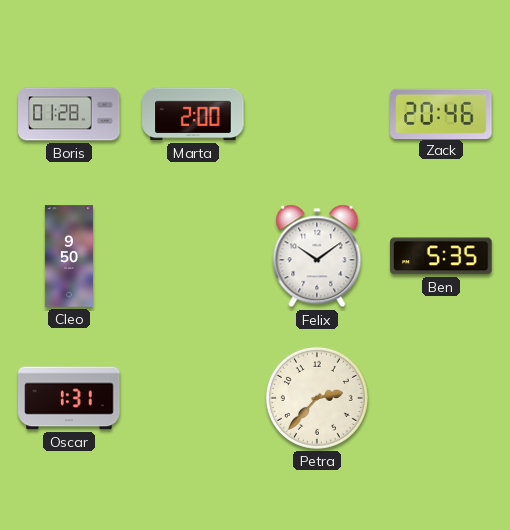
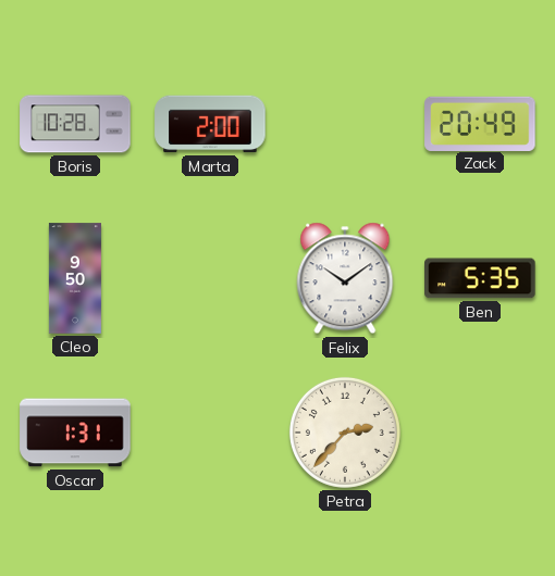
Boris: 01:28 -> 10:28 (75, 124)
Zack: 20:46 -> 20:49 (480, 123)
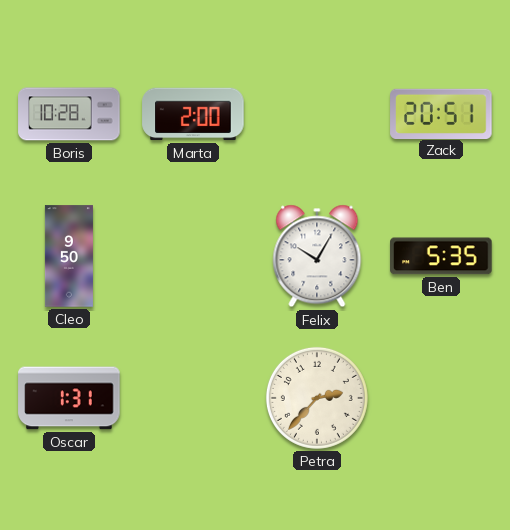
Zack: 20:49 -> 20:51 (441, 113)
Felix: 10:09 -> 10:05 (317, 256)
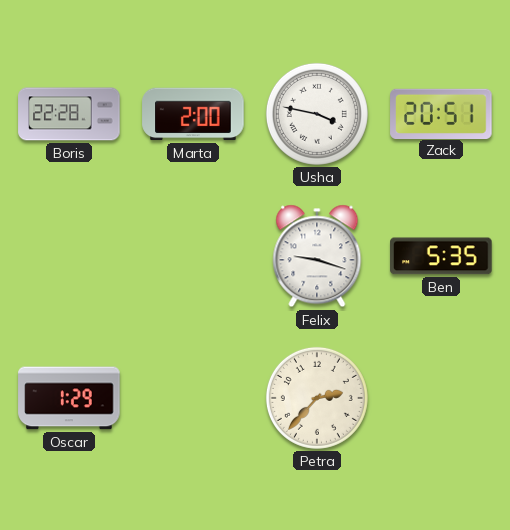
Boris: 10:28 -> 22:28 (69, 114)
Usha: none -> 3:47 (317, 114)
Cleo: 9:50 -> none (69, 256)
Felix: 10:05 -> 9:18 (317, 256)
Oscar: 1:31 -> 1:29 (69, 398)
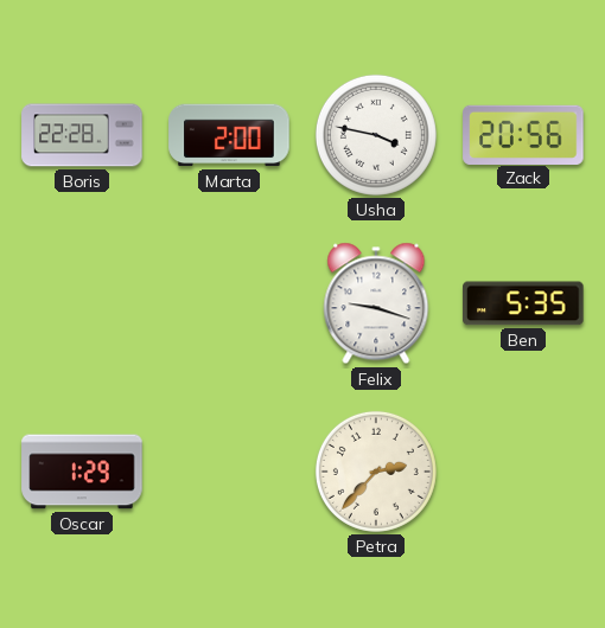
Zack: 20:51 -> 20:56 (523, 134)
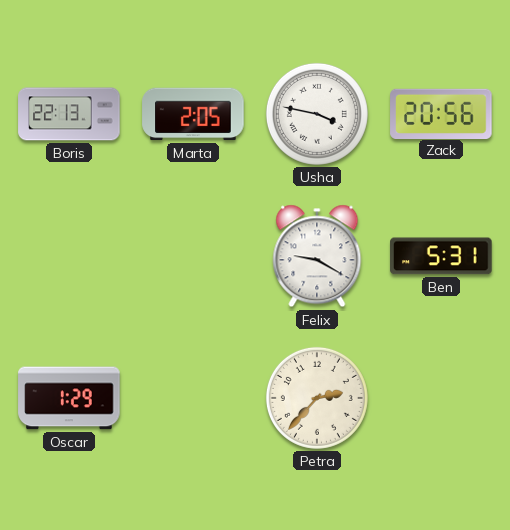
Boris: 22:28 -> 22:13 (69, 114)
Marta: 2:00 -> 2:05 (193, 114)
Felix: 9:18 -> 9:20 (317, 256)
Ben: 5:35 -> 5:31 (441, 256)
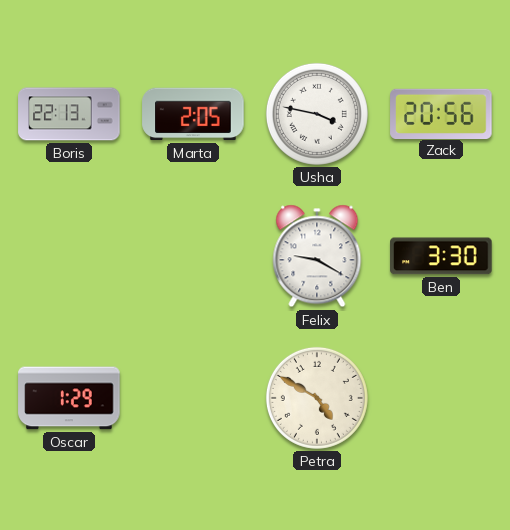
Ben: 5:31 -> 3:30 (441, 256)
Petra: 2:37 -> 4:50 (317, 398)
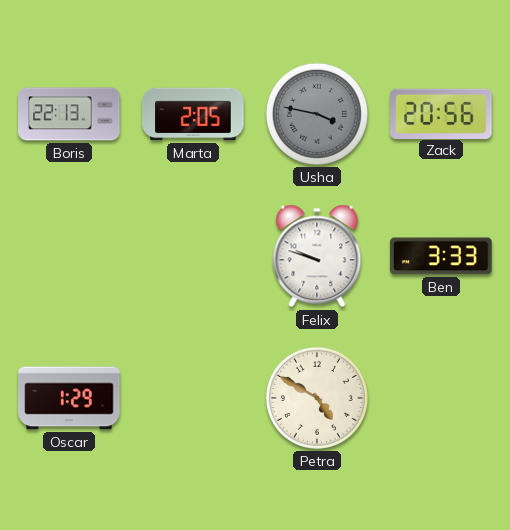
Usha dial: white -> grey (317, 114)
Felix: 9:20 -> 9:48 (317, 256)
Ben: 3:30 -> 3:33 (441, 256)
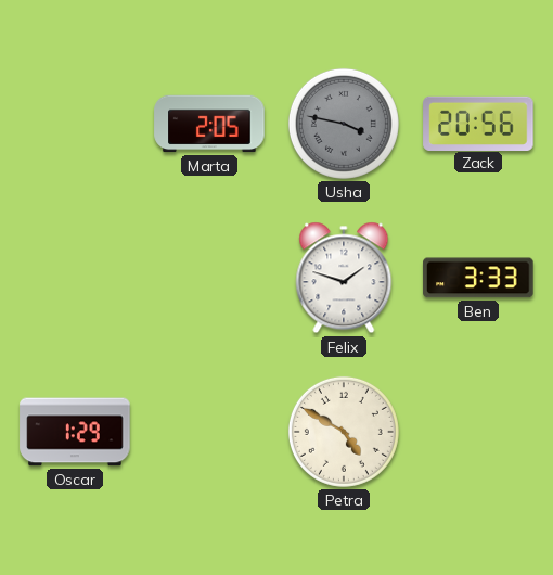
Boris: 22:13 -> none (69, 114)
Felix: 9:48 -> 1:48 (344, 278)
